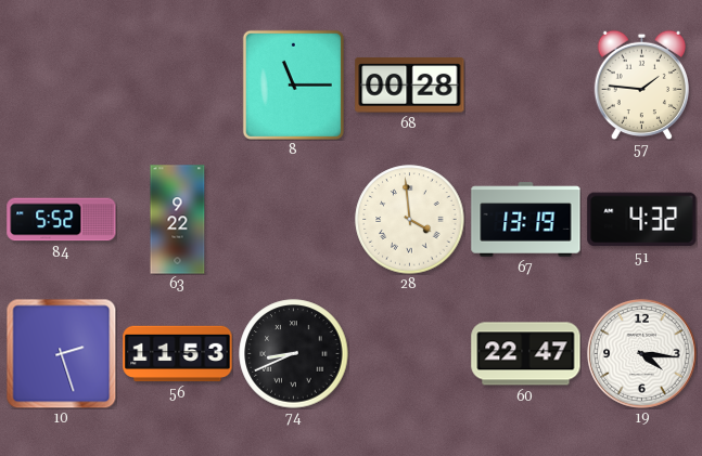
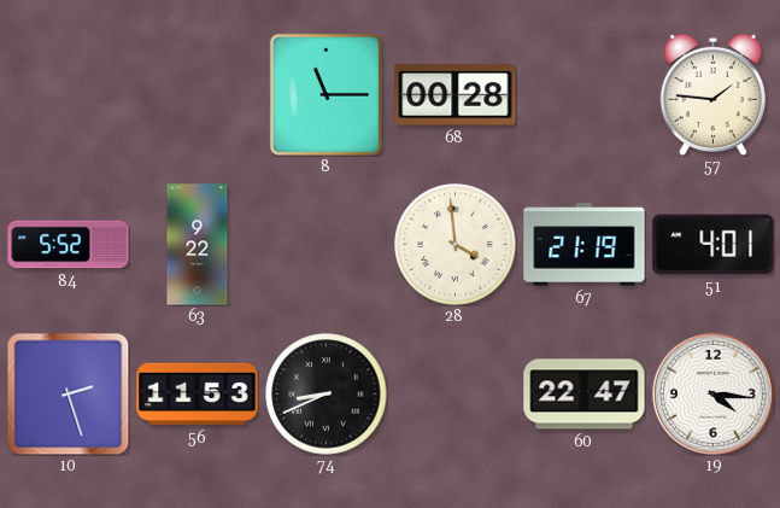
67: 13:19 -> 21:19 (585, 245)
51: 4:32 -> 4:01 (714, 245)
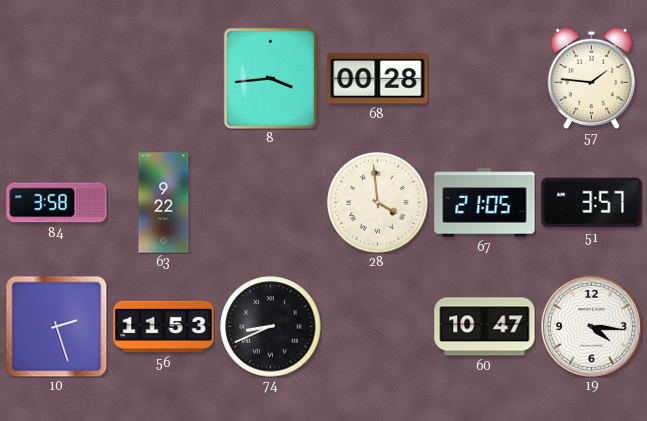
8: 11:15 -> 3:44 (270, 78)
84: 5:52 -> 3:58 (57, 203)
67: 21:19 -> 21:05 (485, 203)
51: 4:01 -> 3:57 (592, 203)
60: 22:47 -> 10:47 (485, 327)
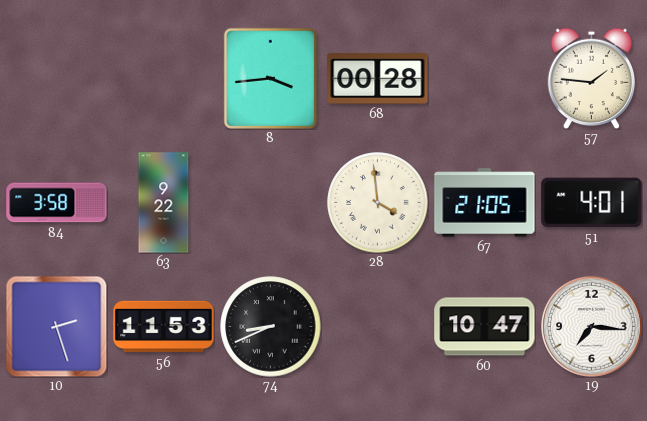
51: 3:57 -> 4:01 (592, 203)
19: 4:16 -> 7:16 (591, 326)
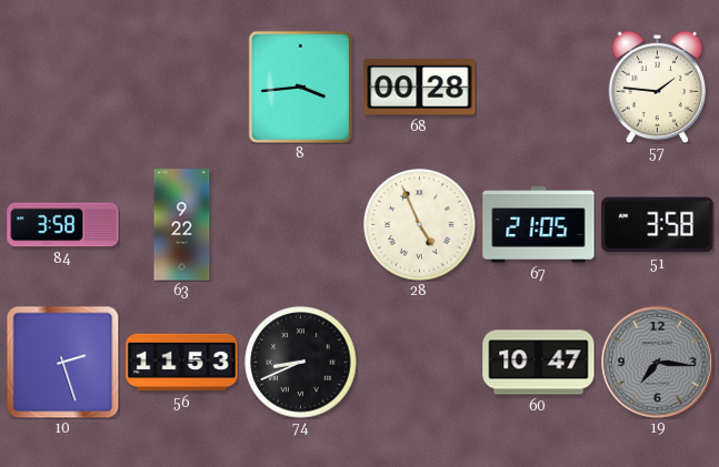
28: 3:59 -> 4:56 (420, 225)
51: 4:01 -> 3:58 (658, 225)
19 dial: white -> grey (657, 362)
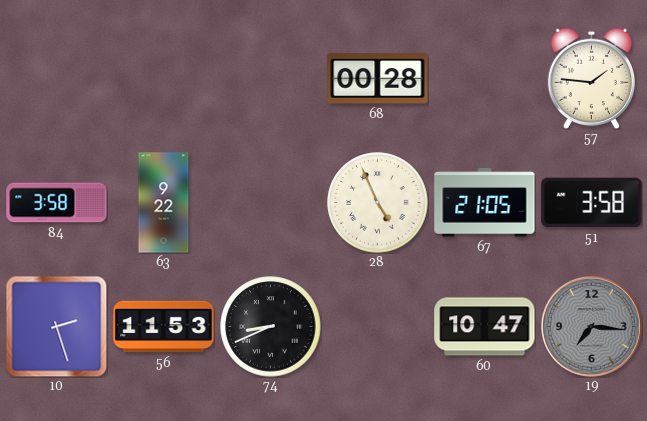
8: 3:44 -> none (300, 87)
